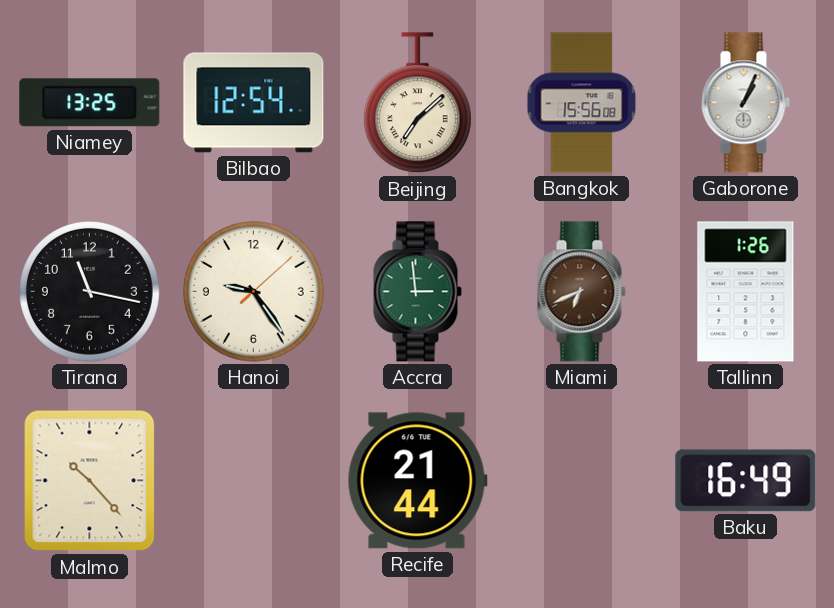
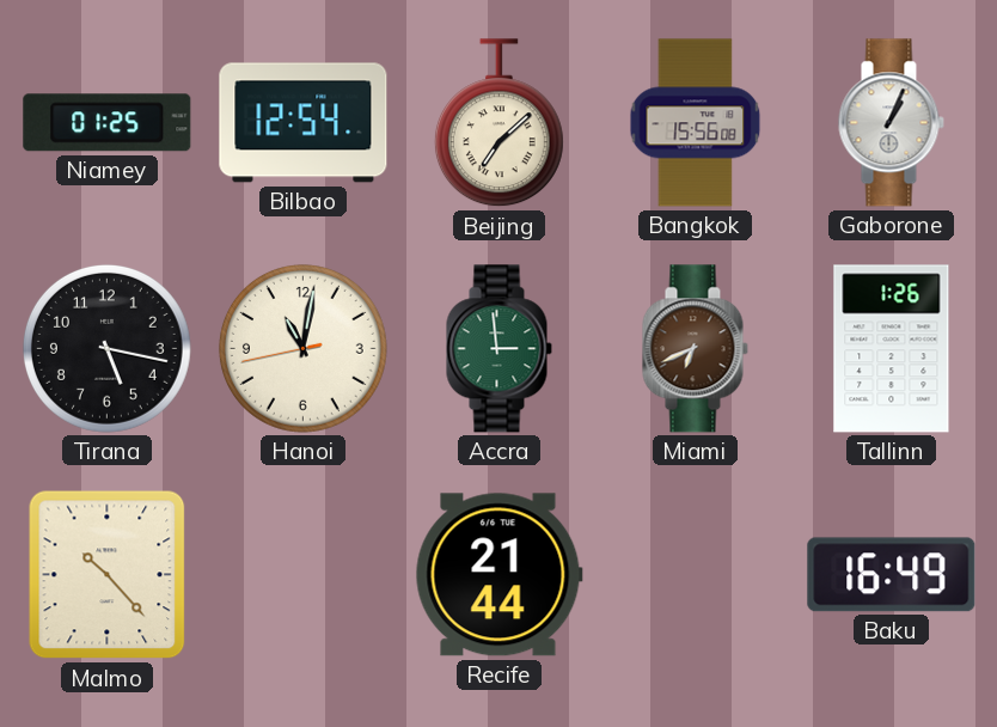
Niamey: 13:25 -> 01:25 (108, 123)
Tirana: 11:17 -> 5:17 (106, 348)
Hanoi: 9:24 -> 11:01 (302, 348)
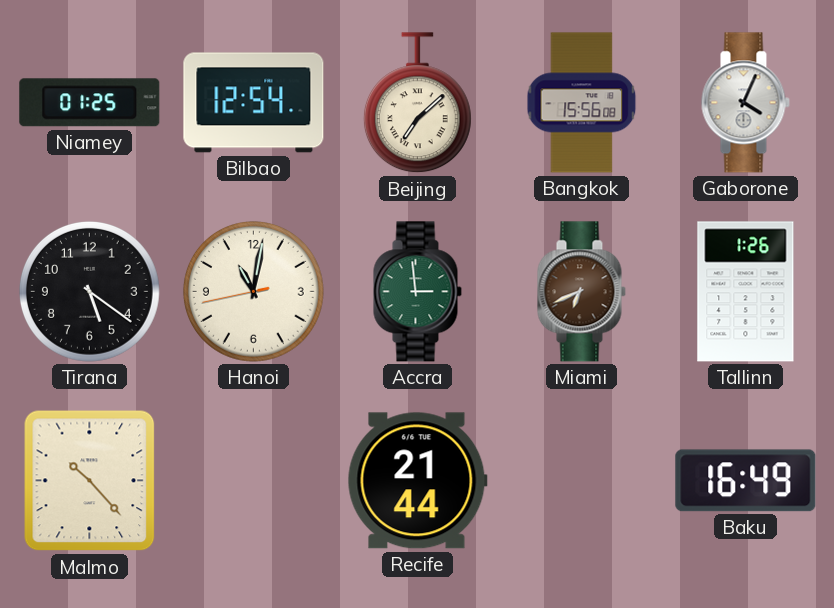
Gaborone: 1:04 -> 4:04 (745, 103)
Tirana: 5:17 -> 5:21 (89, 291)
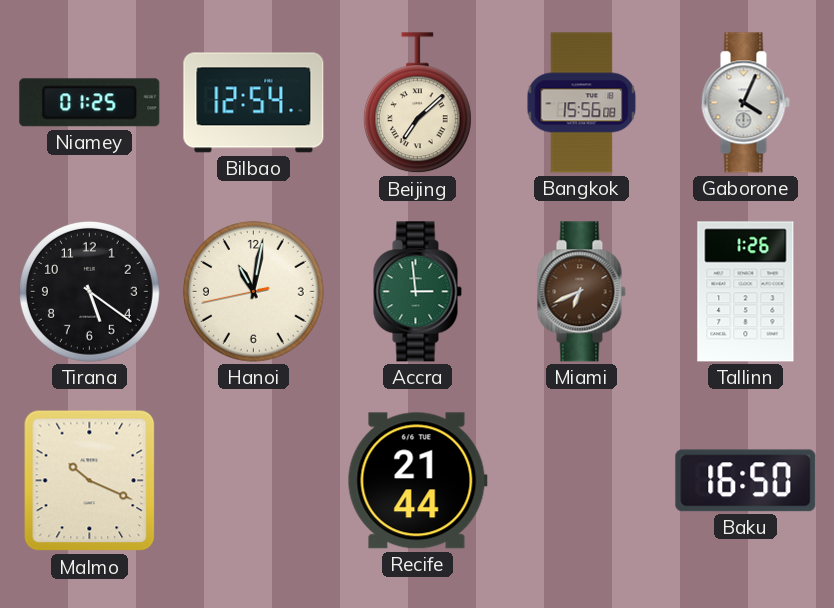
Malmo: 10:23 -> 10:19 (90, 481)
Baku: 16:49 -> 16:50 (746, 481)
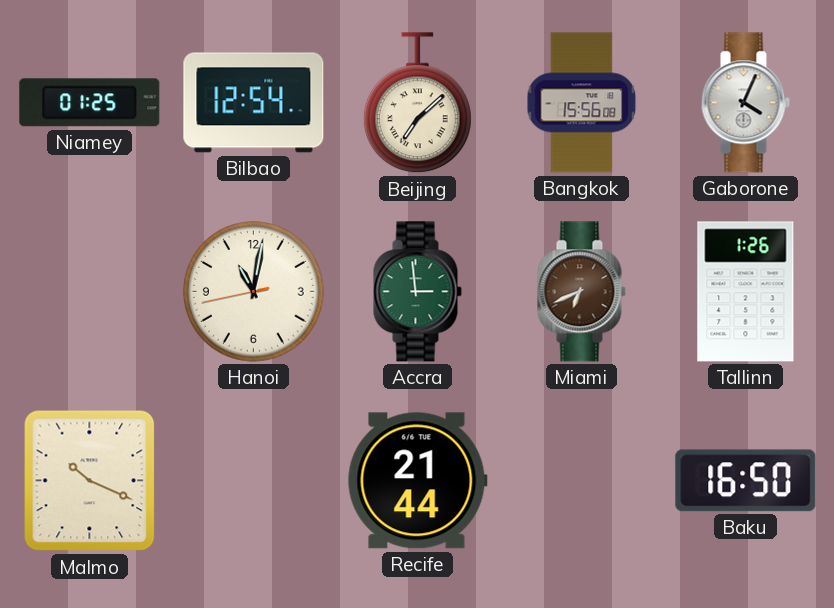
Tirana: 5:21 -> none (89, 291)
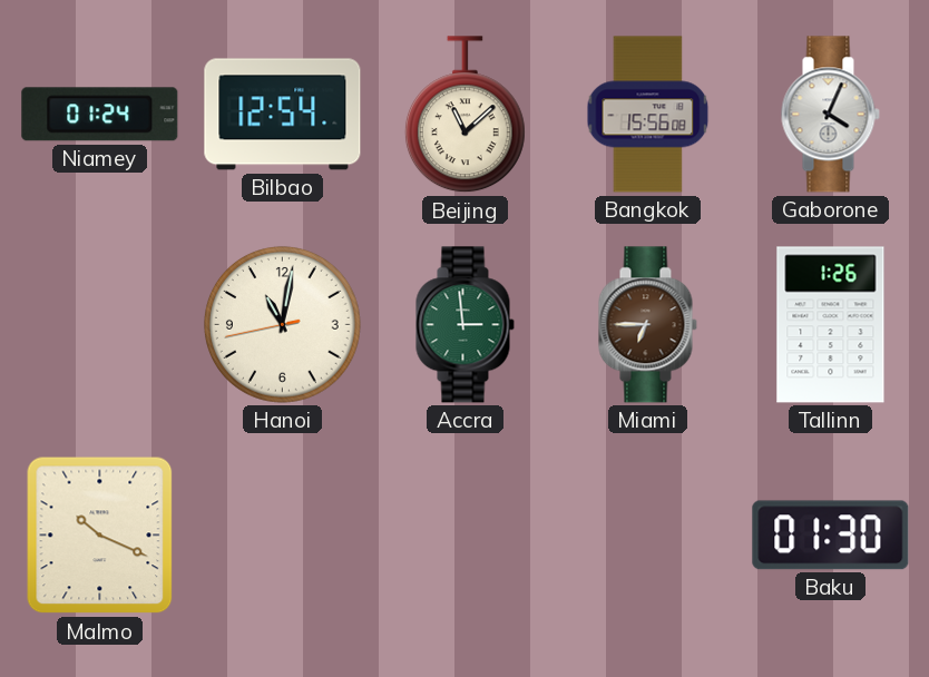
Niamey: 01:25 -> 01:24 (100, 115)
Beijing: 7:08 -> 11:08 (464, 115)
Miami: 6:41 -> 6:45 (647, 325)
Recife: 21:44 -> none (417, 481)
Baku: 16:50 -> 01:30 (831, 536)
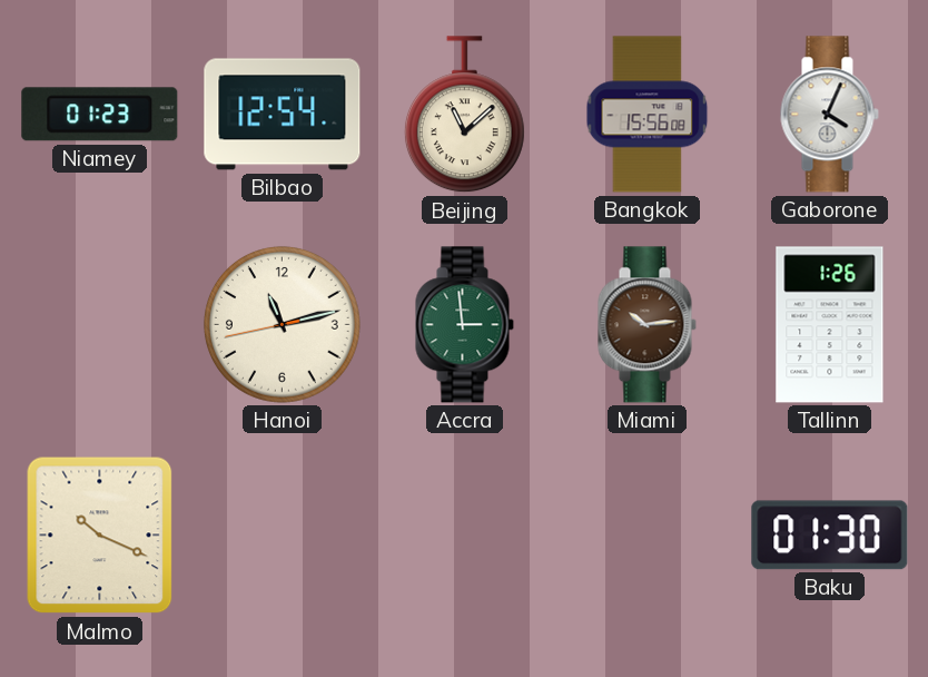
Niamey: 01:24 -> 01:23 (100, 115)
Hanoi: 11:01 -> 11:12 (282, 324)
Miami: 6:45 -> 10:14 (646, 325)
